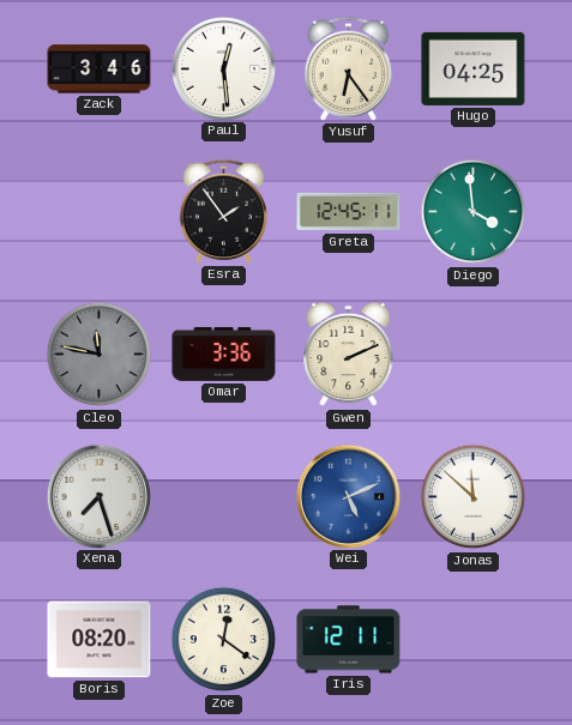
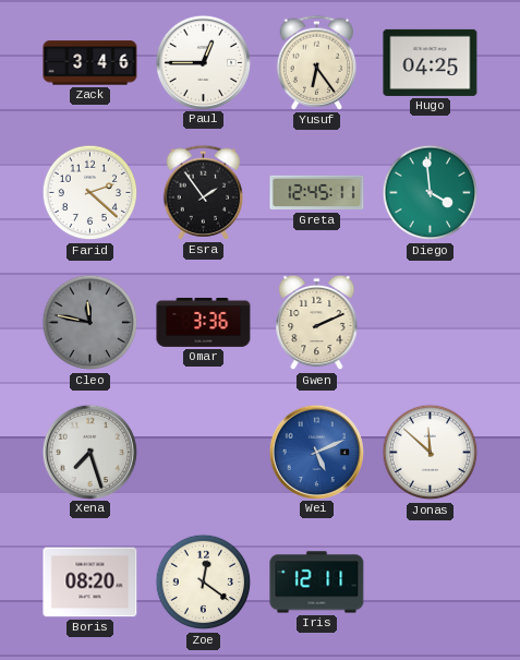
Paul: 12:29 -> 12:45 (203, 62)
Farid: none -> 2:22 (90, 193)
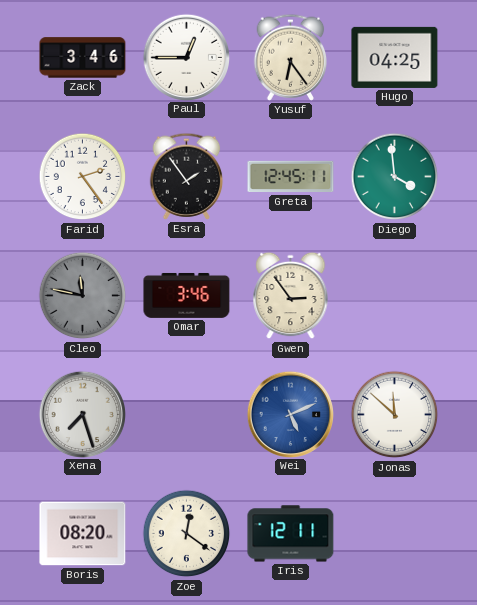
Farid: 2:22 -> 2:24 (83, 177)
Omar: 3:36 -> 3:46 (187, 295)
Gwen: 2:11 -> 2:54 (291, 296)
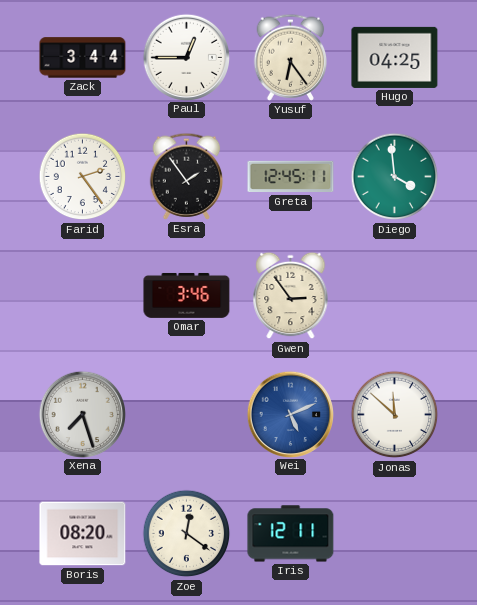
Zack: 3:46 -> 3:44 (83, 58)
Cleo: 11:47 -> none (83, 296)
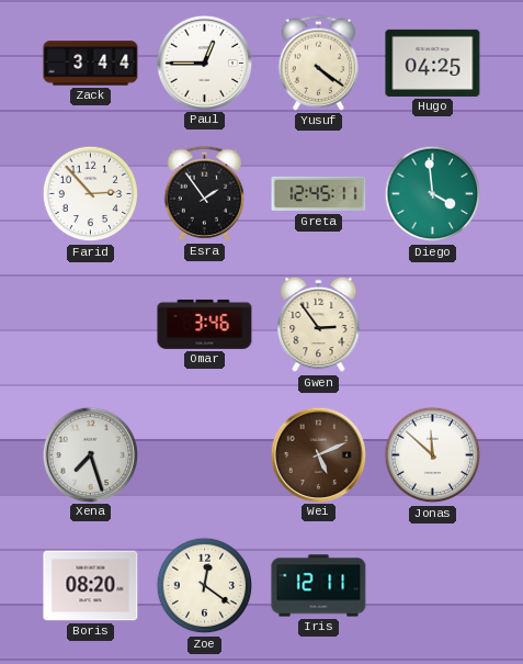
Yusuf: 6:24 -> 4:21 (319, 63)
Farid: 2:24 -> 2:53 (91, 194)
Wei dial: blue -> brown (318, 454)
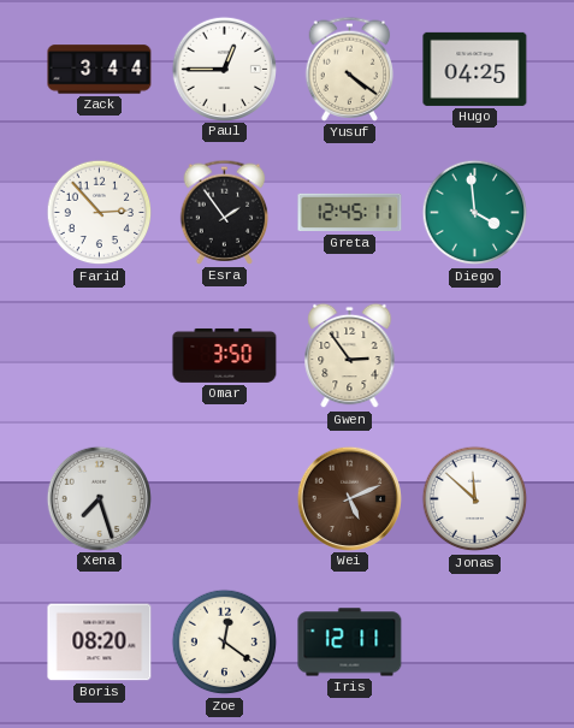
Omar: 3:46 -> 3:50 (225, 355)
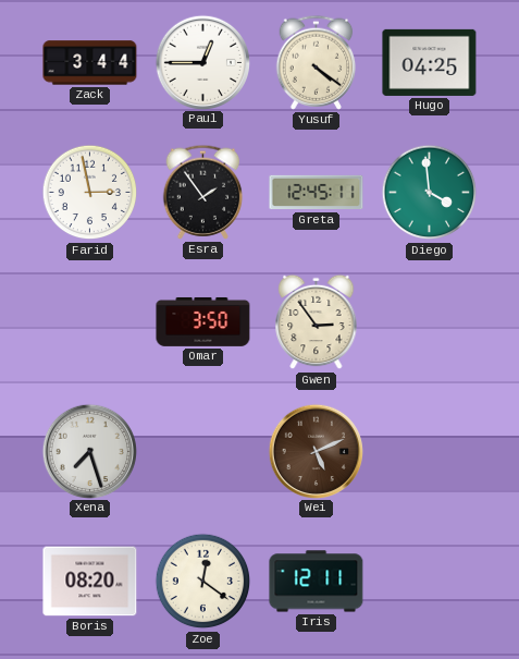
Farid: 2:53 -> 2:58 (90, 193)
Jonas: 11:52 -> none (475, 499)
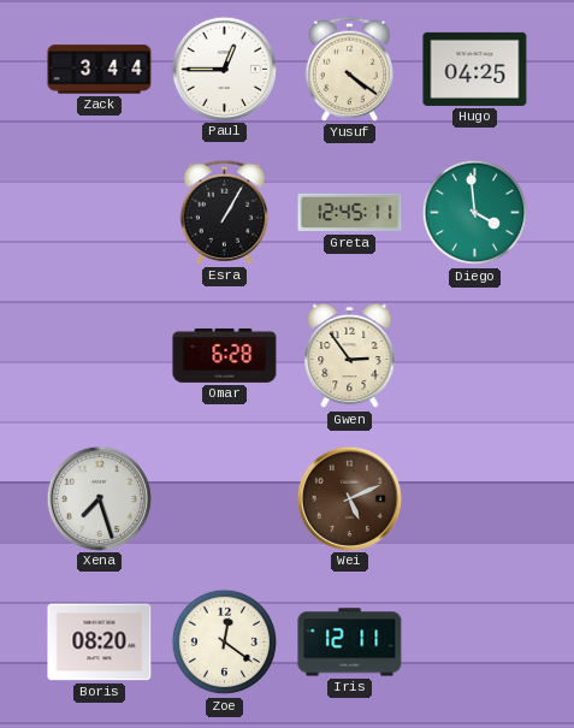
Farid: 2:58 -> none (90, 193)
Esra: 1:54 -> 1:05 (225, 212)
Omar: 3:50 -> 6:28 (225, 355)
